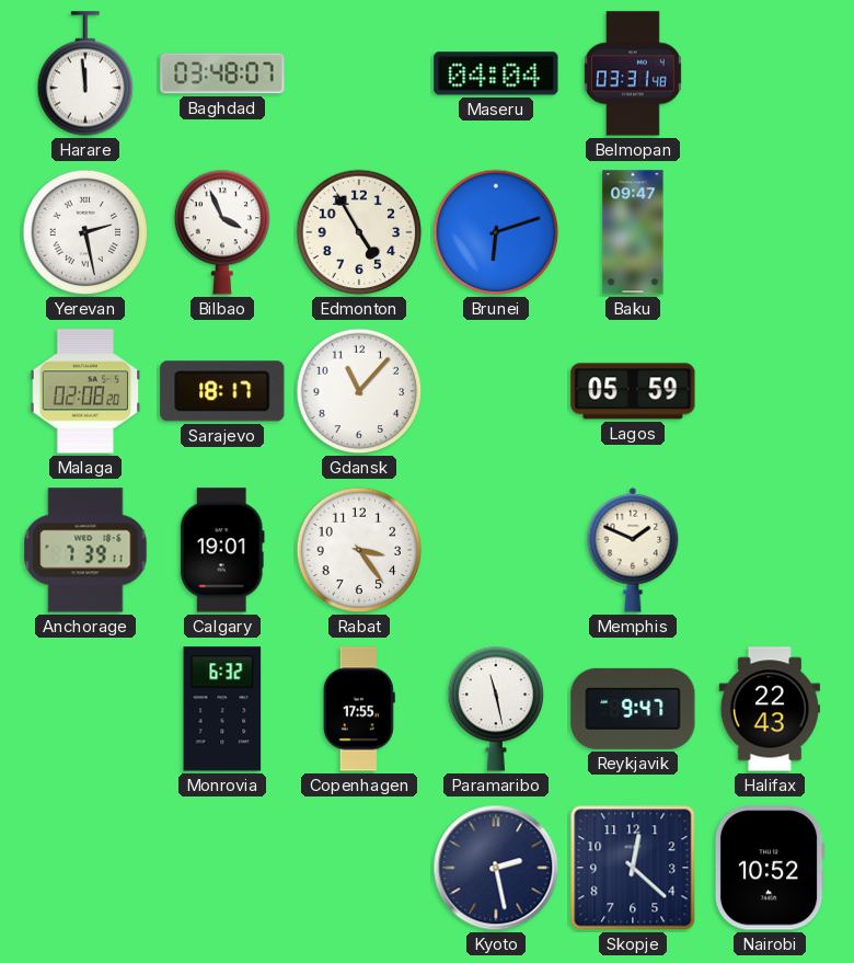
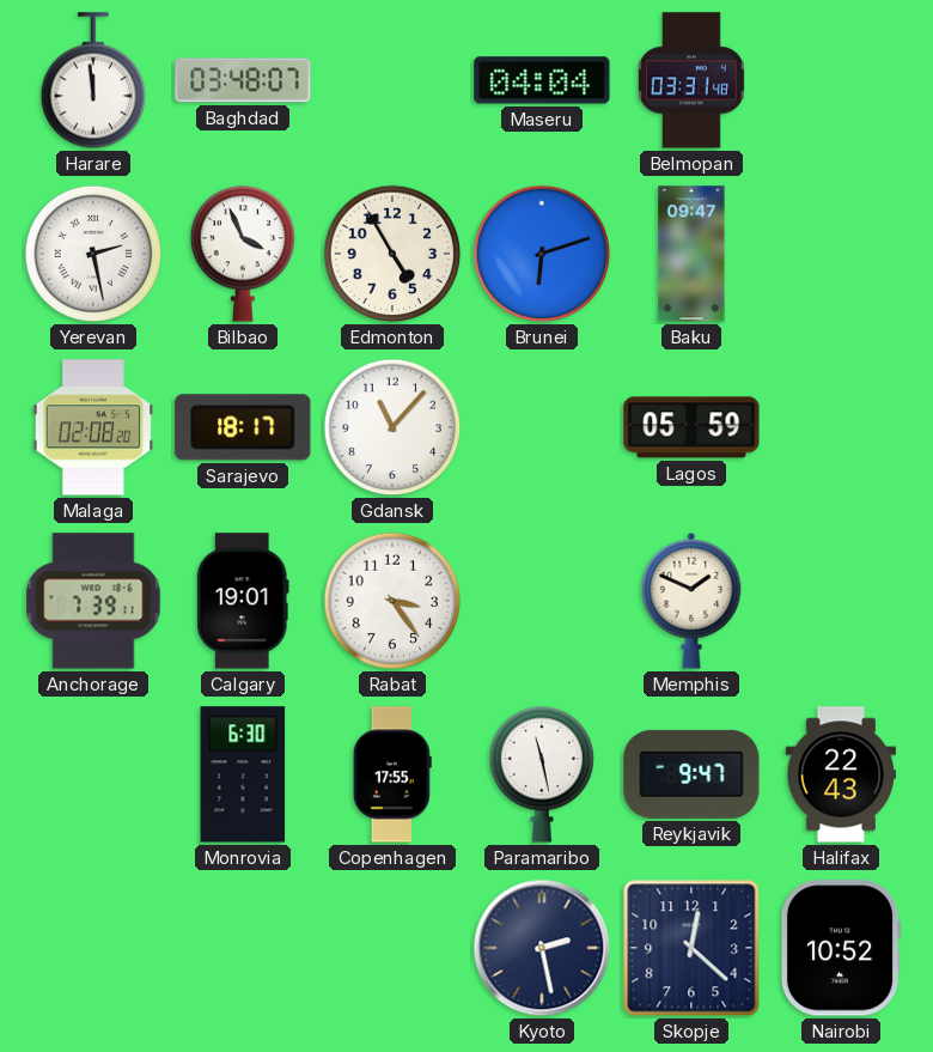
Monrovia: 6:32 -> 6:30 (243, 774)
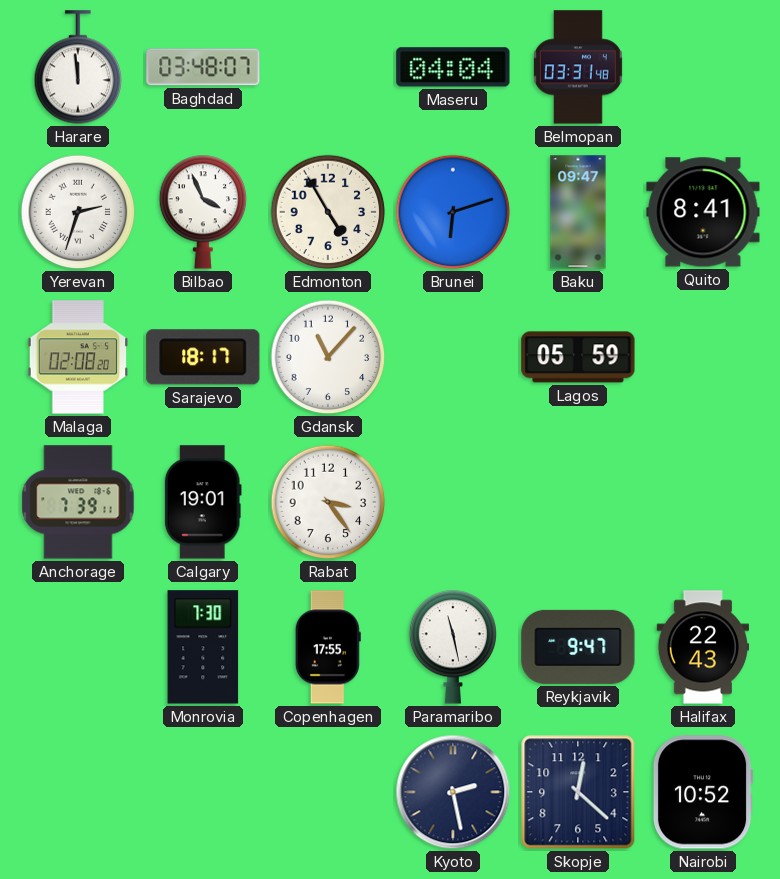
Yerevan: 2:28 -> 2:33 (78, 212)
Quito: none -> 8:41 (703, 212)
Memphis: 1:49 -> none (691, 601)
Monrovia: 6:30 -> 7:30 (203, 647)
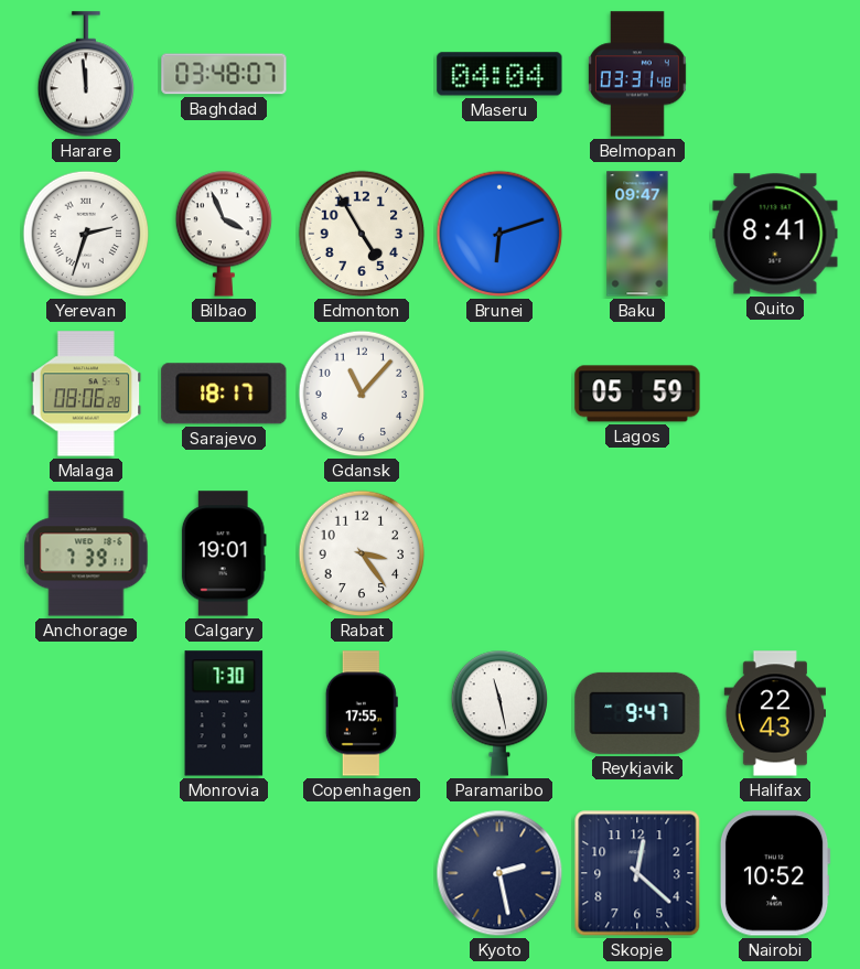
Malaga: 02:08 -> 08:06 (86, 394)
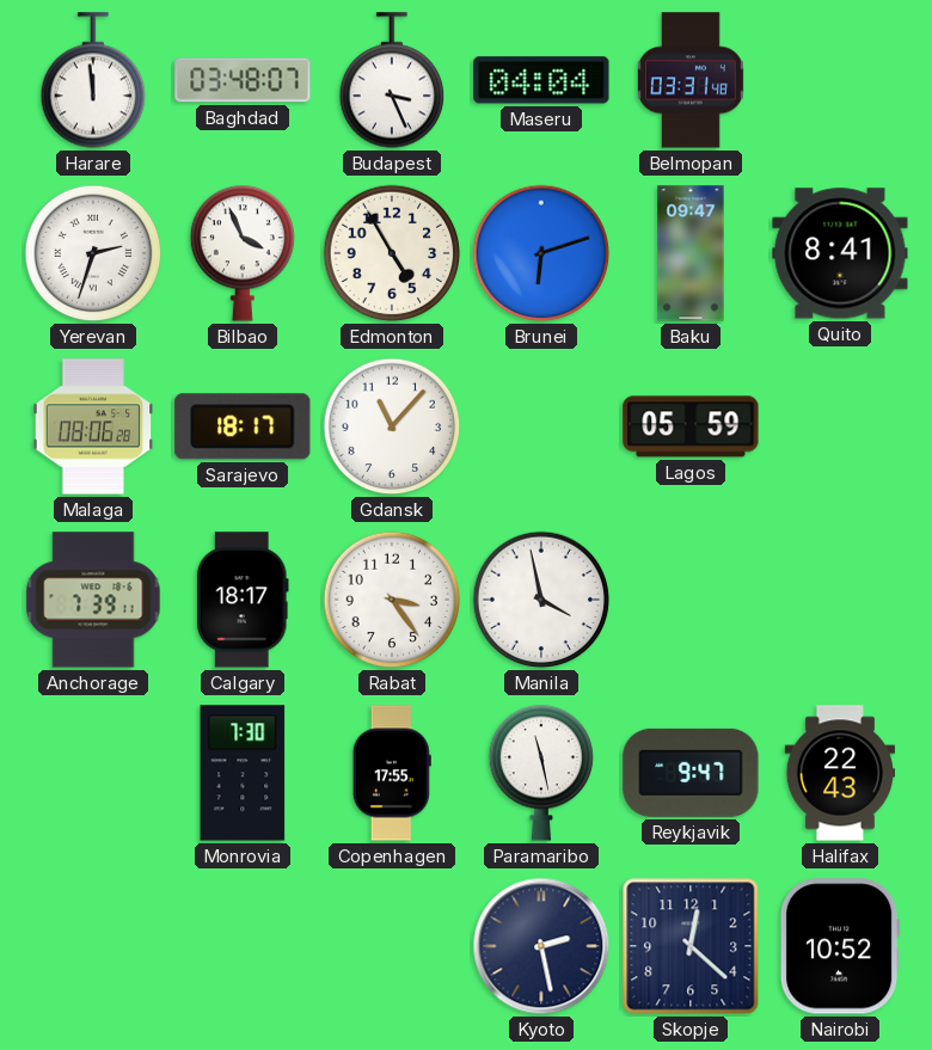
Budapest: none -> 3:26 (391, 80)
Calgary: 19:01 -> 18:17 (243, 600)
Manila: none -> 3:58 (541, 600)
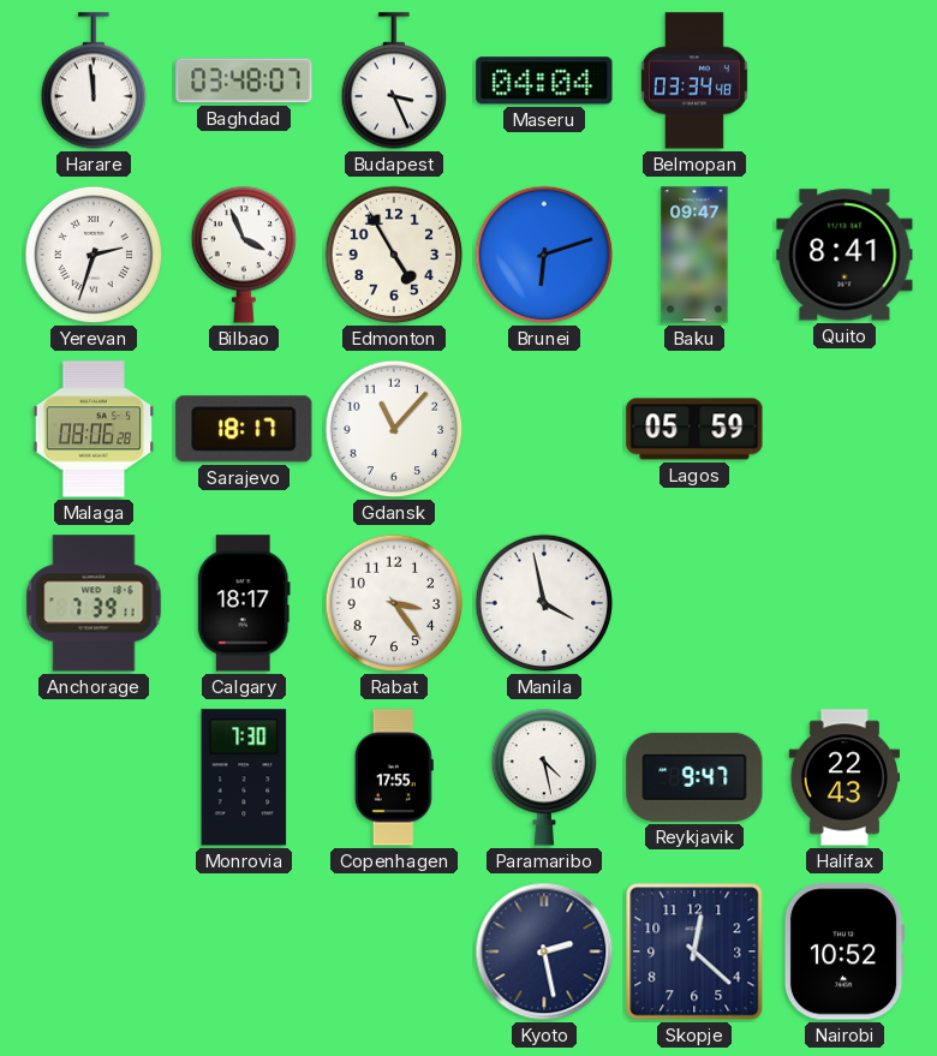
Belmopan: 03:31 -> 03:34 (694, 80)
Paramaribo: 11:28 -> 4:28 (543, 777)
